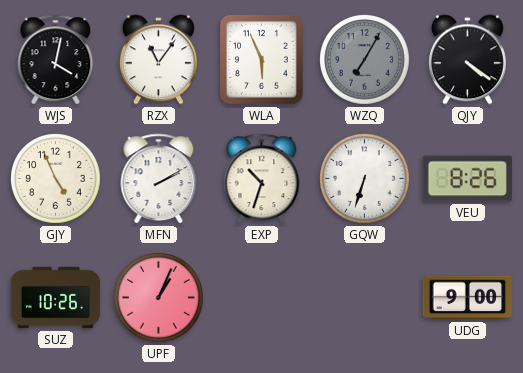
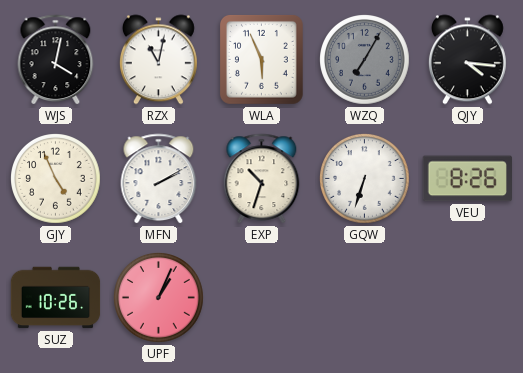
RZX: 11:06 -> 11:02 (158, 60)
QJY: 4:21 -> 4:16 (467, 60)
UDG: 9:00 -> none (468, 298)
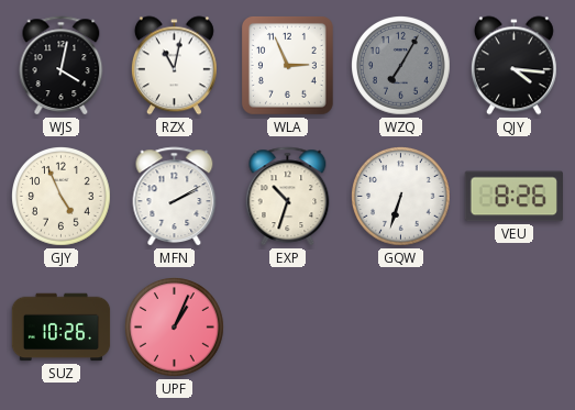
WLA: 5:56 -> 2:56 (287, 65)
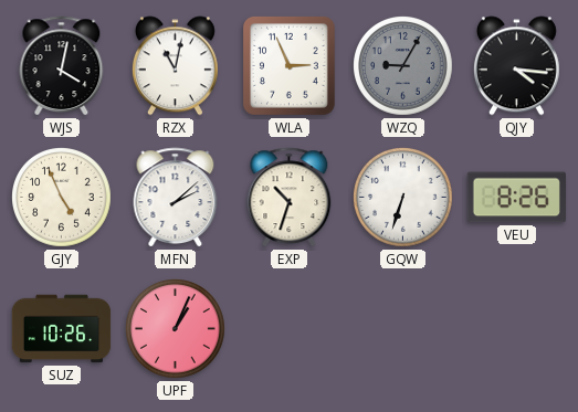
WZQ: 7:05 -> 9:05 (403, 66)
MFN: 2:10 -> 2:08 (176, 198)
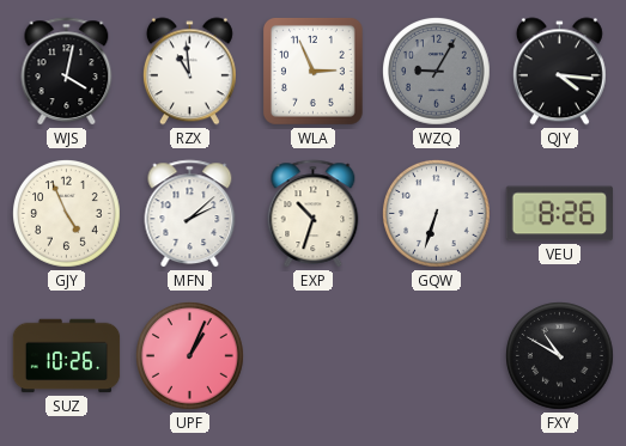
RZX: 11:02 -> 10:59 (189, 72)
FXY: none -> 10:50 (560, 356)
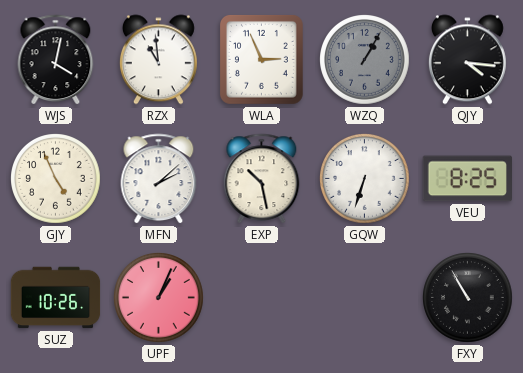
WZQ: 9:05 -> 1:05 (365, 60)
EXP: 10:33 -> 10:28 (262, 179)
VEU: 8:26 -> 8:25 (467, 179)
FXY: 10:50 -> 10:55 (468, 298)
